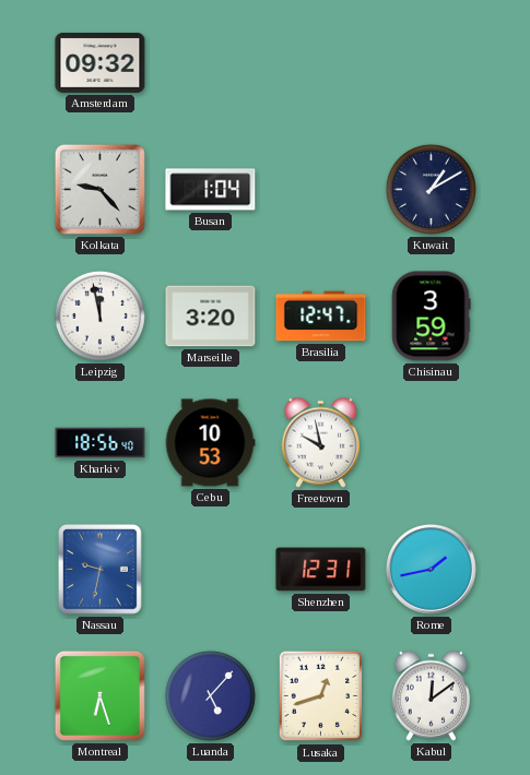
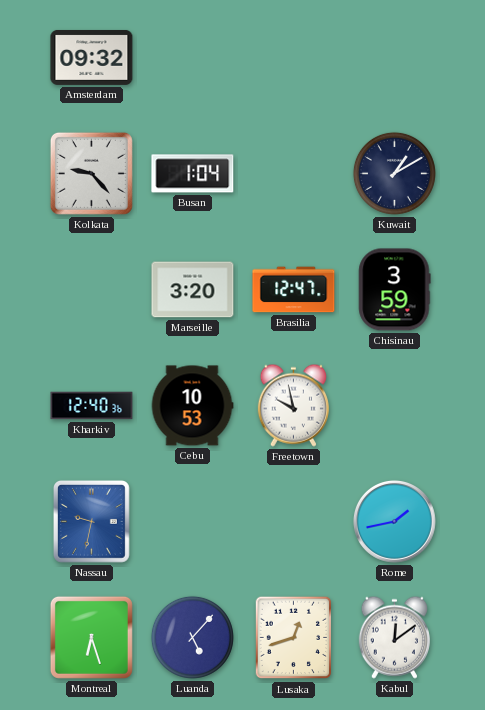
Leipzig: 11:58 -> none (99, 315)
Kharkiv: 18:56 -> 12:40 (92, 406)
Shenzhen: 12:31 -> none (321, 570)
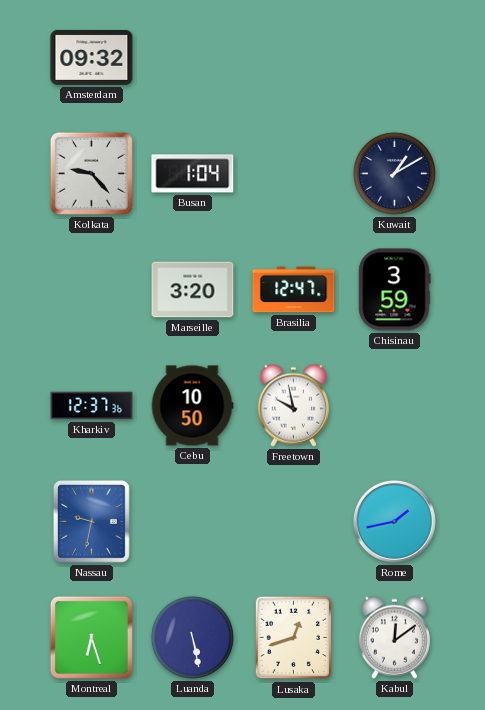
Kharkiv: 12:40 -> 12:37 (92, 406)
Cebu: 10:53 -> 10:50 (192, 406)
Luanda: 5:07 -> 5:28 (192, 637)
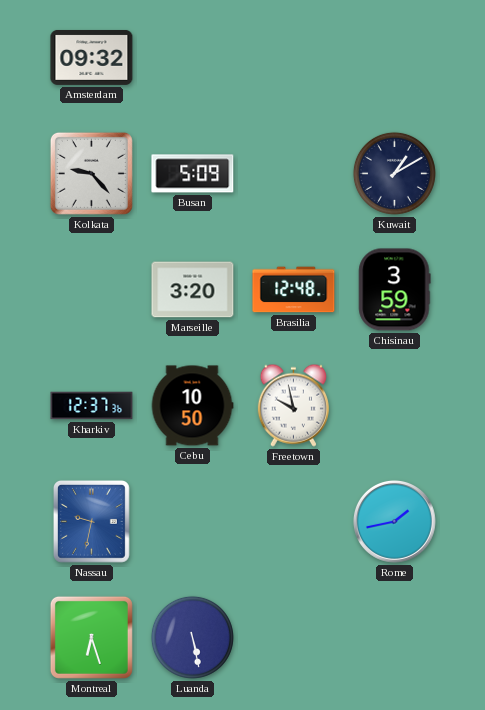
Busan: 1:04 -> 5:09 (193, 174)
Brasilia: 12:47 -> 12:48 (294, 290)
Lusaka: 12:42 -> none (294, 638)
Kabul: 12:09 -> none (394, 637)
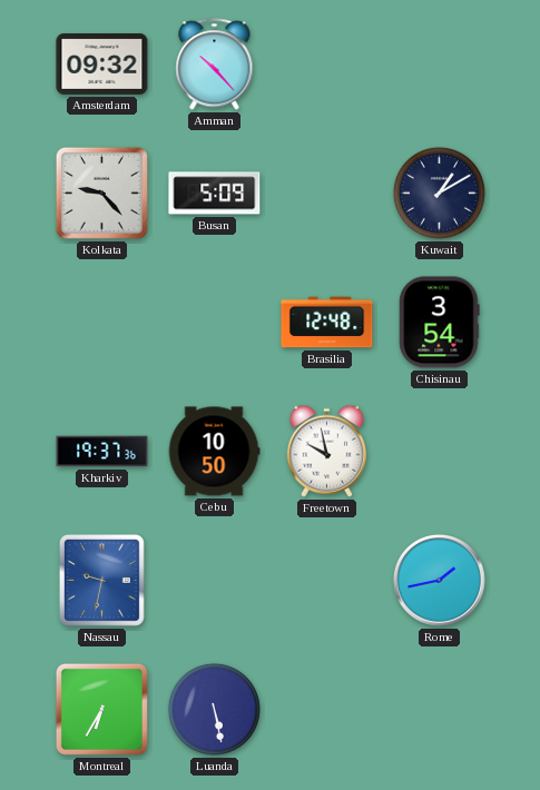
Amman: none -> 10:23 (215, 65)
Marseille: 3:20 -> none (193, 290)
Chisinau: 3:59 -> 3:54 (440, 323)
Kharkiv: 12:37 -> 19:37 (102, 452)
Montreal: 6:27 -> 6:35 (101, 709)
